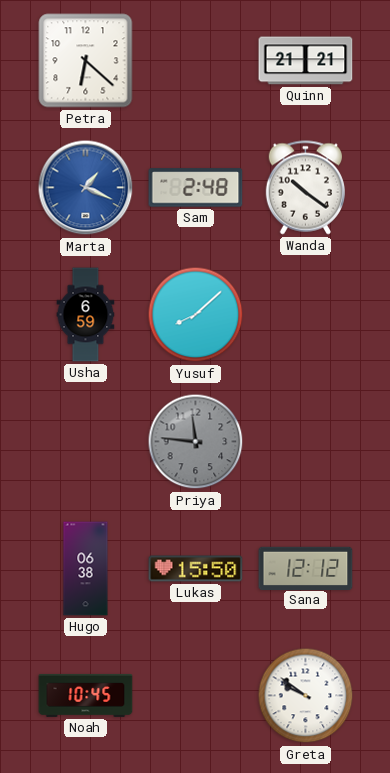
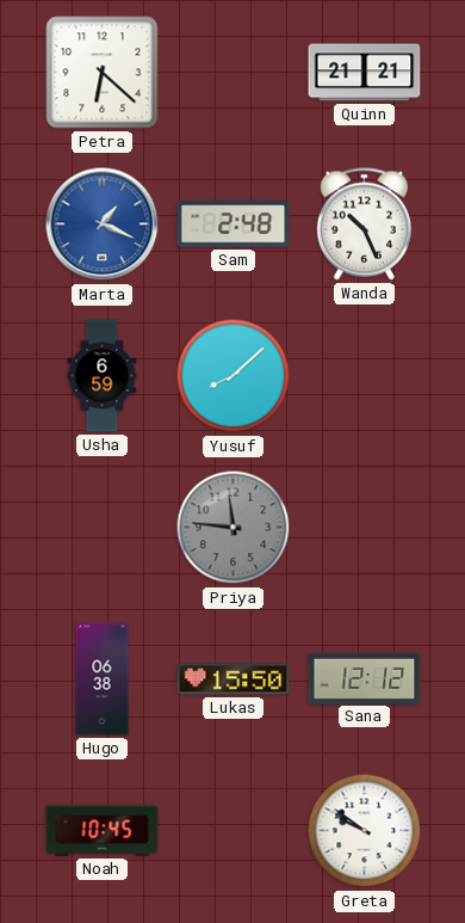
Wanda: 10:21 -> 10:26 (364, 224)
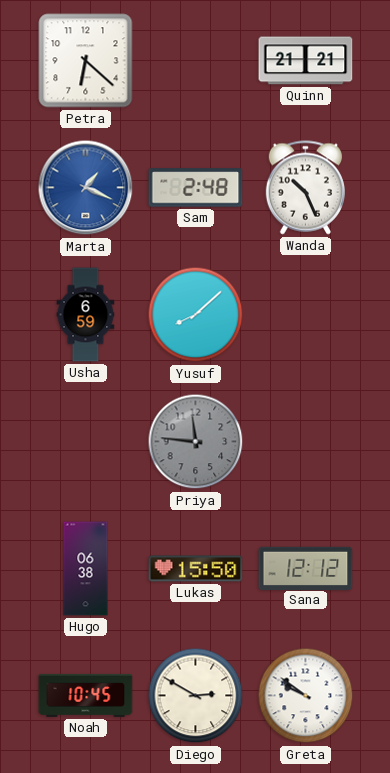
Diego: none -> 2:50 (196, 696)
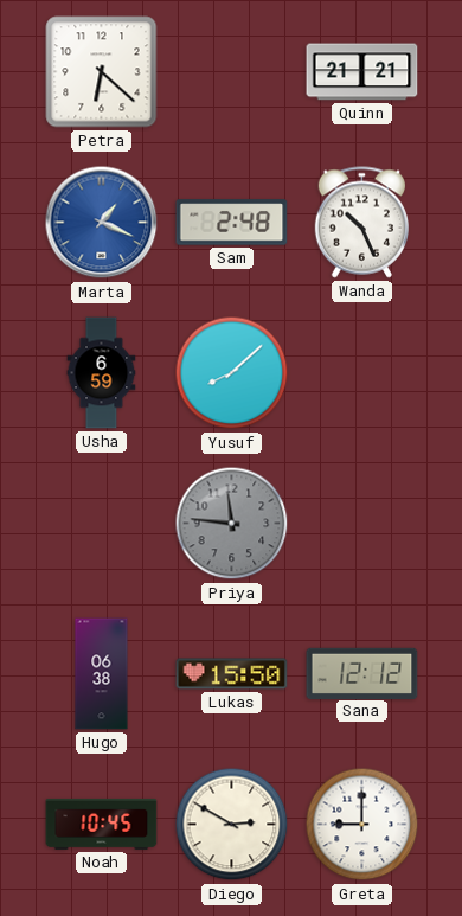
Greta: 9:51 -> 9:00 (362, 825)
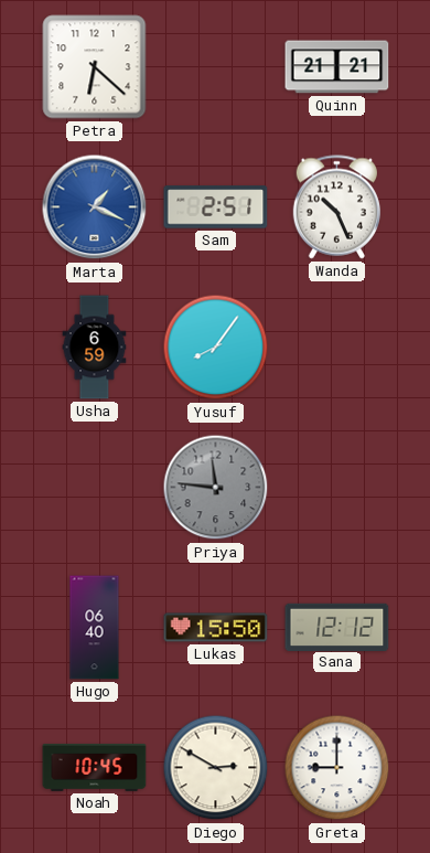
Sam: 2:48 -> 2:51 (216, 207)
Yusuf: 8:08 -> 8:06 (216, 348)
Hugo: 06:38 -> 06:40 (95, 628)
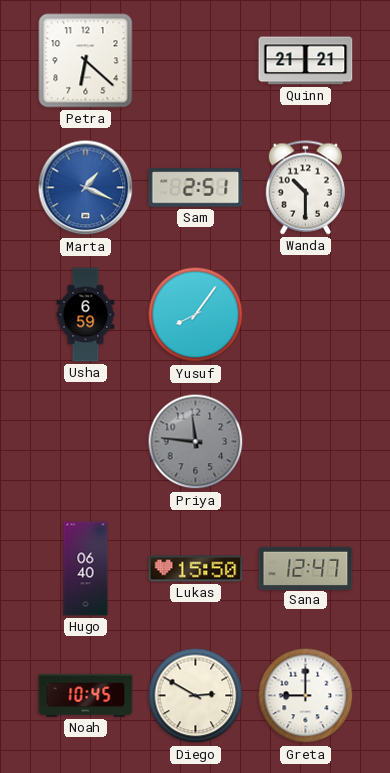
Wanda: 10:26 -> 10:30 (305, 188)
Sana: 12:12 -> 12:47 (306, 568)
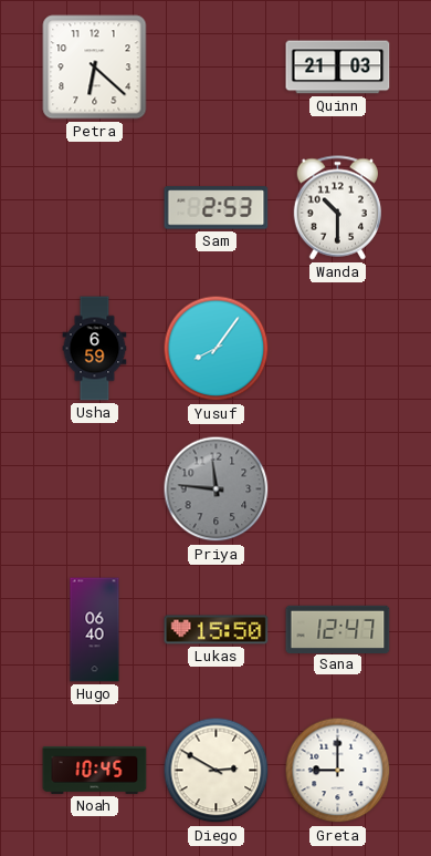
Quinn: 21:21 -> 21:03 (338, 68)
Marta: 1:19 -> none (86, 188)
Sam: 2:51 -> 2:53 (217, 208)
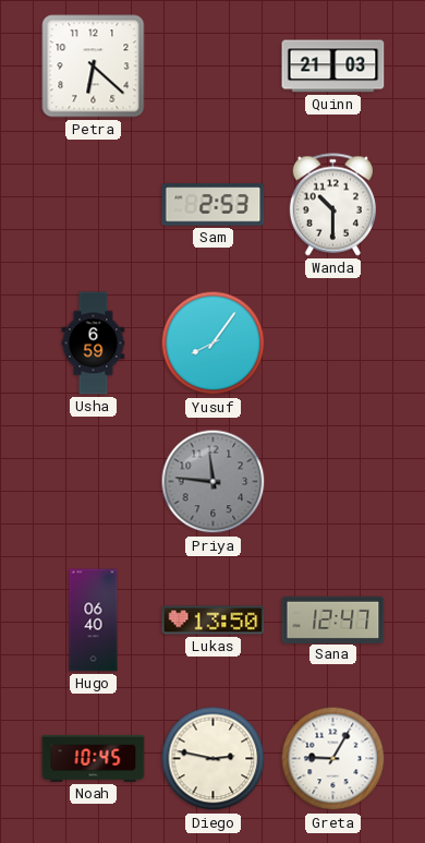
Lukas: 15:50 -> 13:50 (214, 621)
Diego: 2:50 -> 2:47 (214, 759)
Greta: 9:00 -> 9:05 (333, 759)
